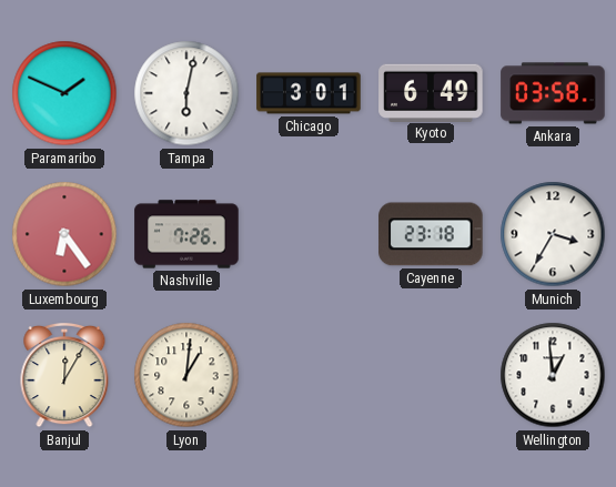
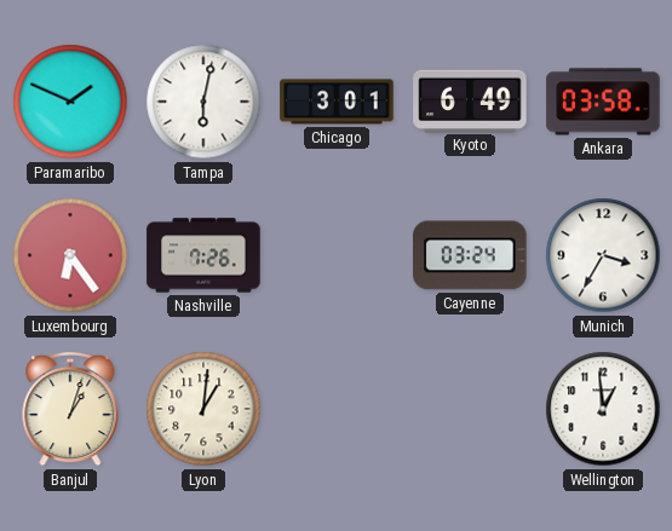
Cayenne: 23:18 -> 03:24 (470, 255)
Banjul: 12:05 -> 1:03 (70, 409)
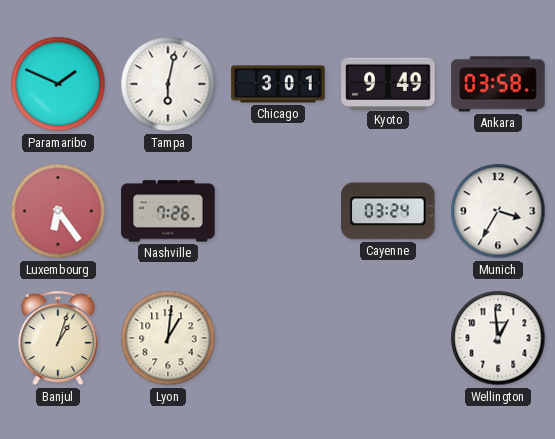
Kyoto: 6:49 -> 9:49 (388, 83)
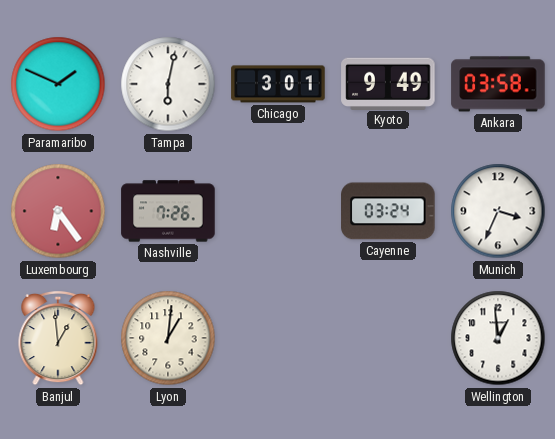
Munich: 3:35 -> 3:34 (498, 211)
Banjul: 1:03 -> 12:59 (58, 338)
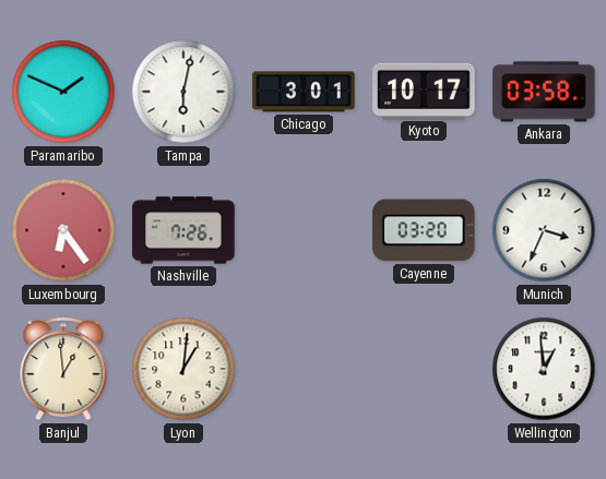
Kyoto: 9:49 -> 10:17 (424, 91)
Cayenne: 03:24 -> 03:20 (424, 230)
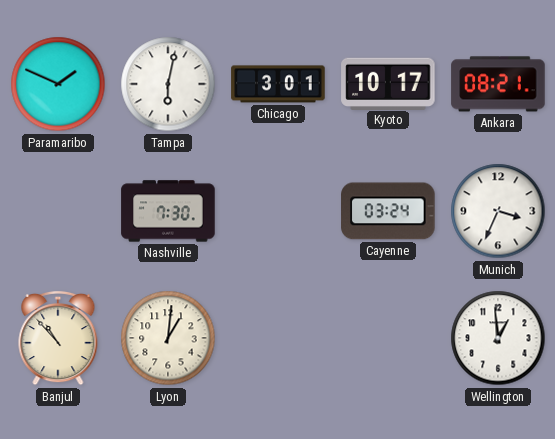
Ankara: 03:58 -> 08:21 (498, 84)
Luxembourg: 6:24 -> none (63, 230)
Nashville: 7:26 -> 7:30 (168, 211)
Cayenne: 03:20 -> 03:24 (388, 211)
Banjul: 12:59 -> 10:53 (58, 338)
